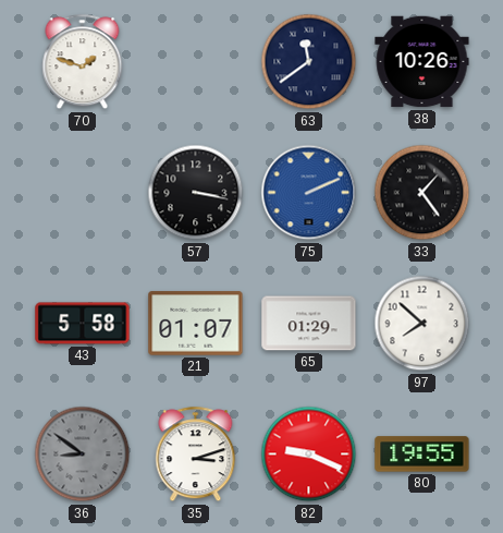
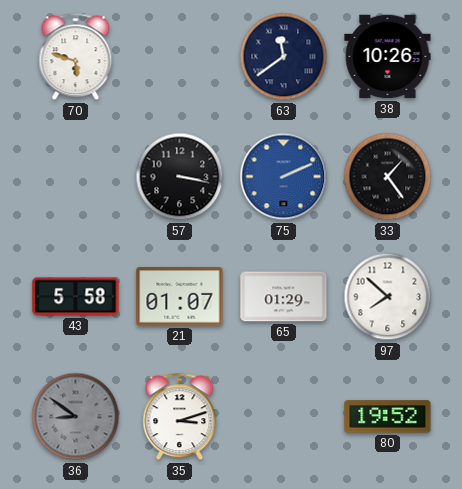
70: 1:48 -> 5:48 (76, 57)
82: 9:19 -> none (309, 455)
80: 19:55 -> 19:52 (388, 417)
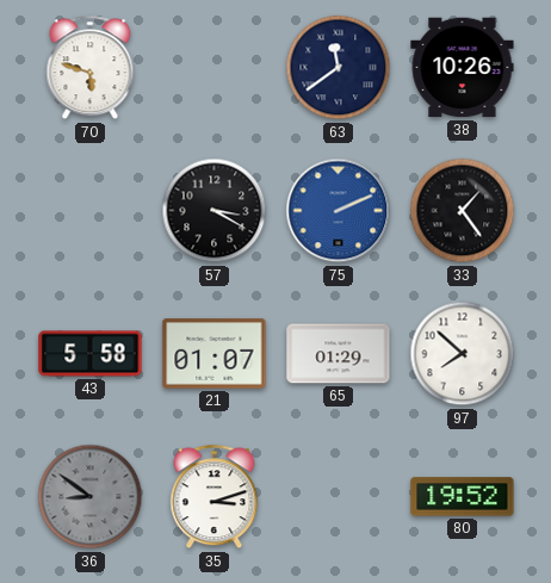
57: 3:17 -> 3:20 (215, 211)
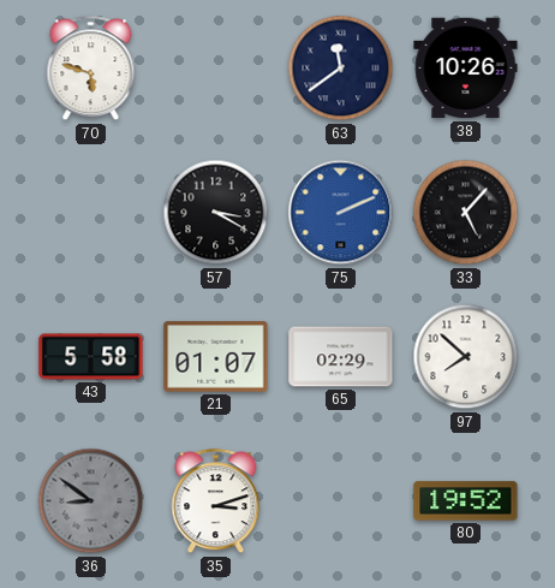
33: 1:24 -> 5:07 (466, 213)
65: 01:29 -> 02:29 (341, 357)
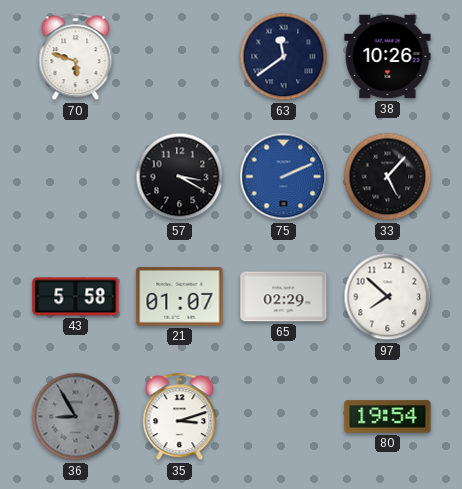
36: 8:51 -> 8:55 (76, 417)
80: 19:52 -> 19:54 (388, 417)
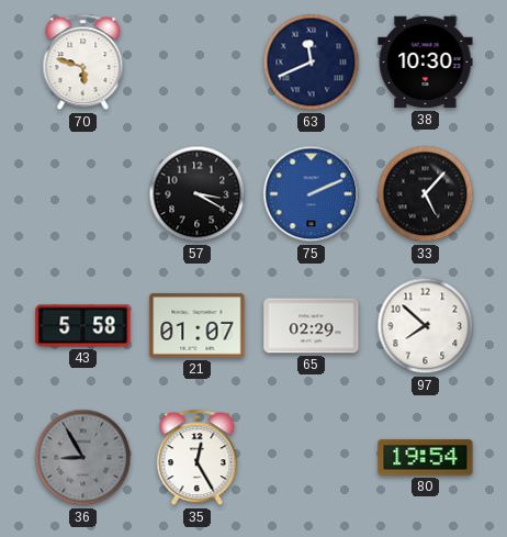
63: 11:39 -> 11:41 (312, 63)
38: 10:26 -> 10:30 (426, 63)
35: 3:12 -> 12:25 (198, 458)
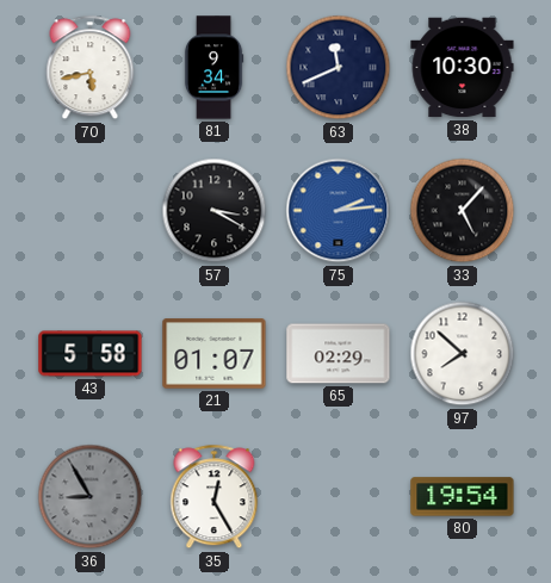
70: 5:48 -> 5:43 (91, 68)
81: none -> 9:34 (213, 68)
75: 2:11 -> 2:14 (339, 211)
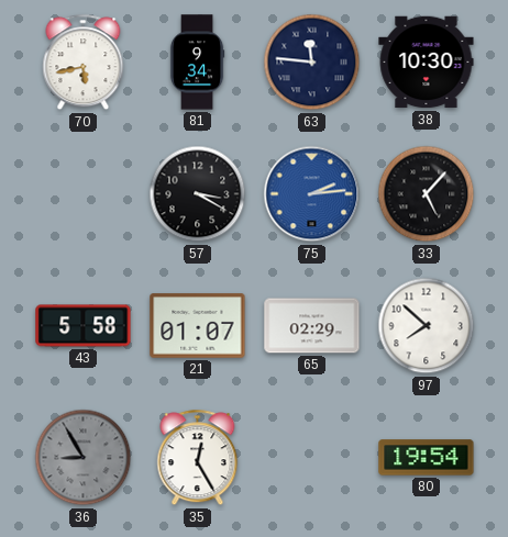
63: 11:41 -> 11:46 (312, 63)
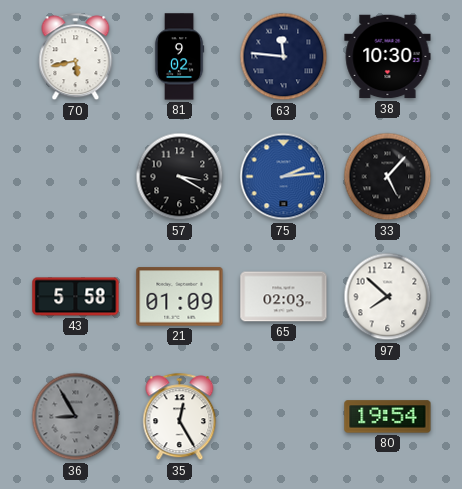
81: 9:34 -> 9:02 (179, 57)
21: 01:07 -> 01:09 (180, 297)
65: 02:29 -> 02:03 (284, 297)
